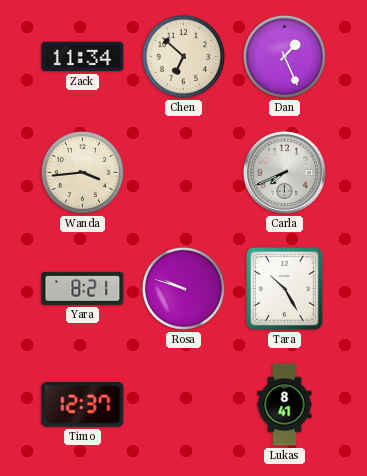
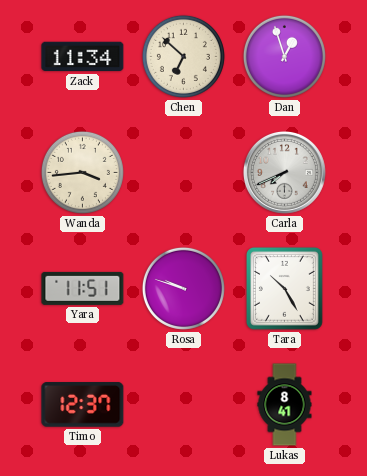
Dan: 1:26 -> 12:57 (284, 56)
Yara: 8:21 -> 11:51 (83, 288)
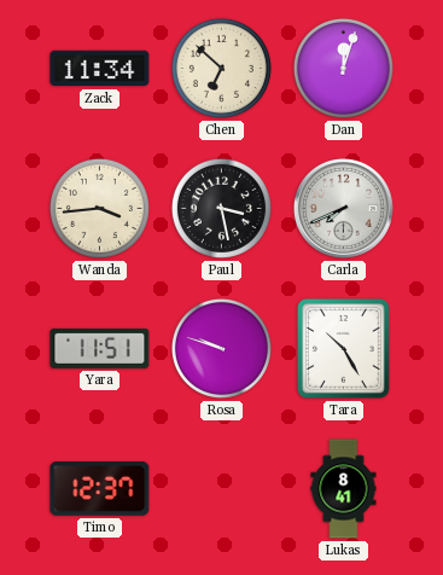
Dan: 12:57 -> 12:03 (343, 68)
Paul: none -> 3:28 (221, 208)
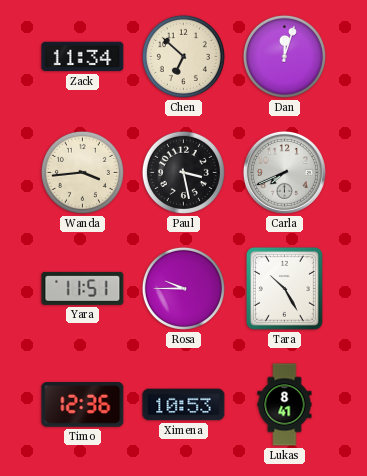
Rosa: 9:48 -> 9:45 (183, 288)
Timo: 12:37 -> 12:36 (83, 405)
Ximena: none -> 10:53 (184, 405)
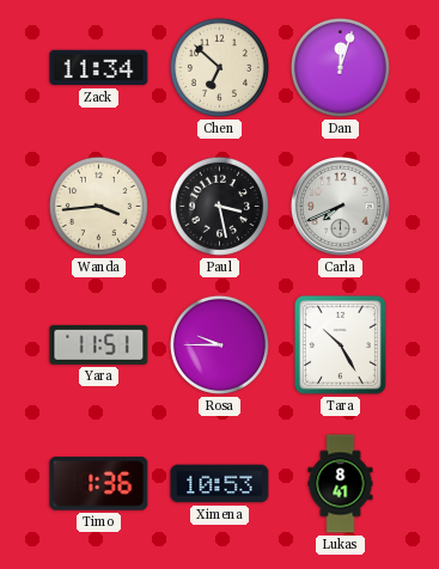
Timo: 12:36 -> 1:36 (99, 484)
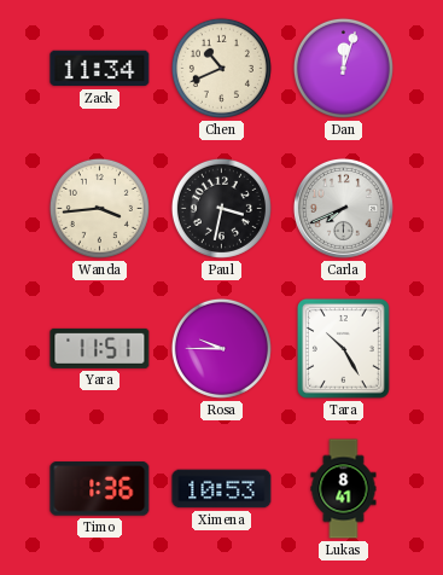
Chen: 6:52 -> 10:41 (221, 68)
Paul: 3:28 -> 3:32 (221, 208)
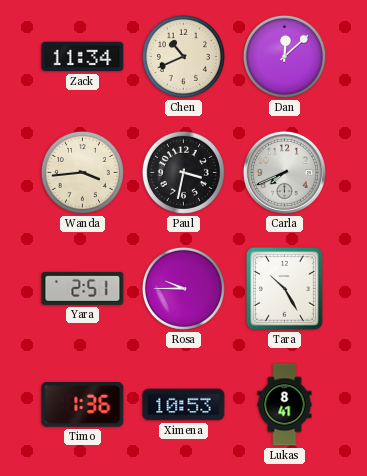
Dan: 12:03 -> 12:08 (284, 56)
Yara: 11:51 -> 2:51 (83, 288)
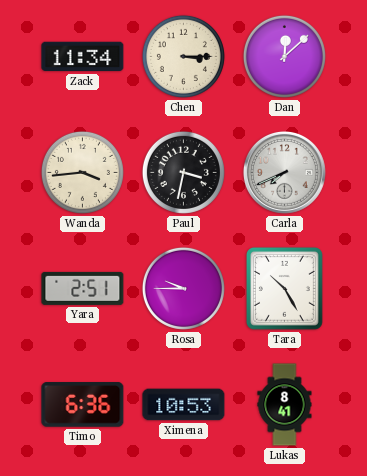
Chen: 10:41 -> 3:15 (183, 56)
Timo: 1:36 -> 6:36 (83, 405)
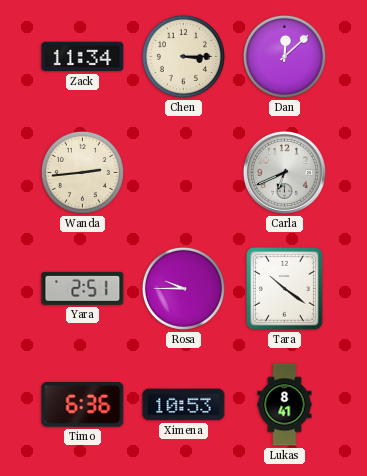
Wanda: 3:44 -> 2:44 (82, 172)
Paul: 3:32 -> none (183, 172)
Carla: 7:41 -> 6:41 (284, 172)
Tara: 10:25 -> 10:21 (284, 288)
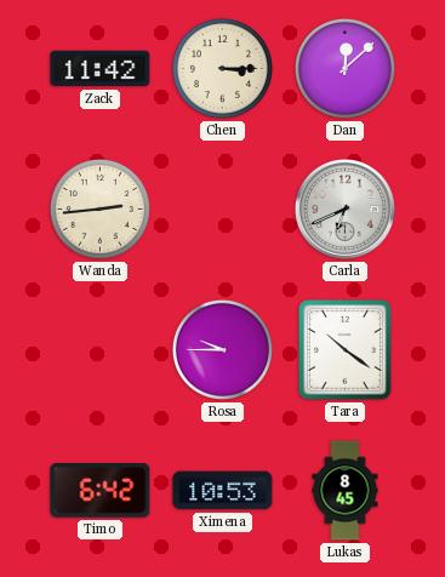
Zack: 11:34 -> 11:42 (101, 69)
Yara: 2:51 -> none (83, 288)
Timo: 6:36 -> 6:42 (101, 491)
Lukas: 8:41 -> 8:45 (346, 491)
